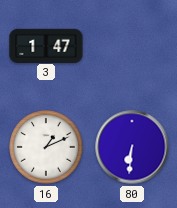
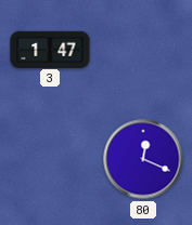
16: 1:11 -> none (46, 147)
80: 6:31 -> 12:19 (143, 159)
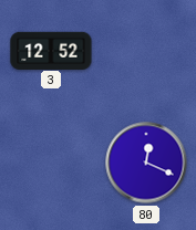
3: 1:47 -> 12:52 (51, 50)
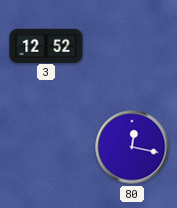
80: 12:19 -> 12:17 (132, 147)
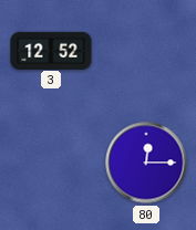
80: 12:17 -> 12:15 (146, 163)
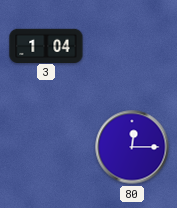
3: 12:52 -> 1:04 (46, 45)
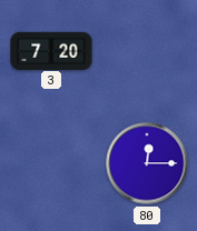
3: 1:04 -> 7:20 (51, 50)
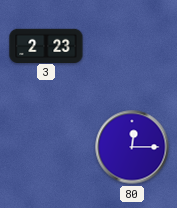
3: 7:20 -> 2:23 (46, 45)
